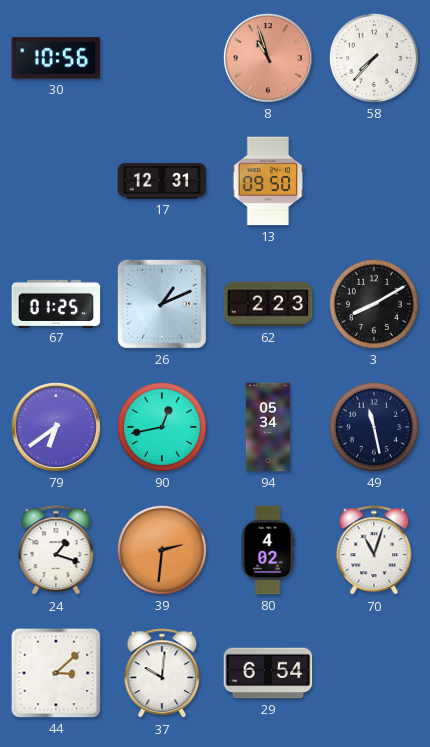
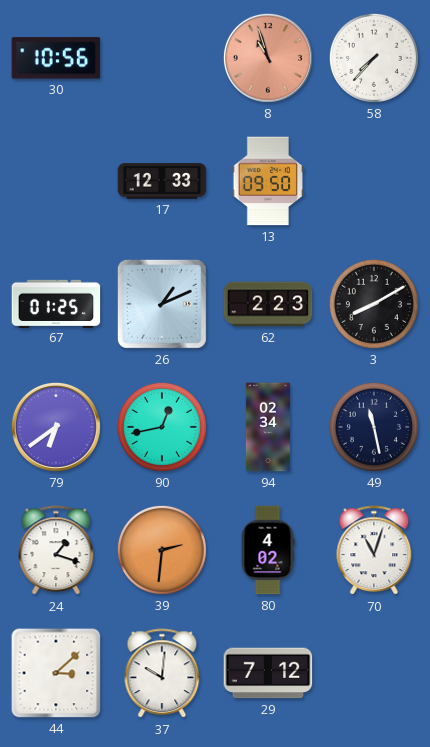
17: 12:31 -> 12:33 (162, 181)
94: 05:34 -> 02:34 (268, 427)
29: 6:54 -> 7:12 (268, 673)
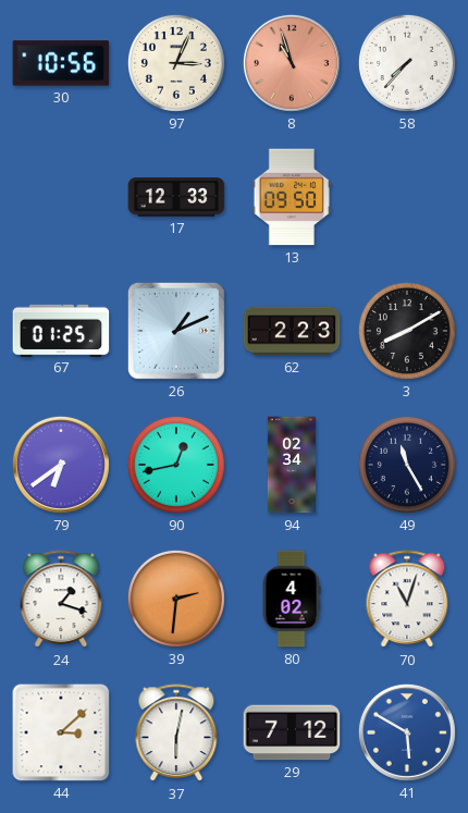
97: none -> 3:04 (176, 63)
49: 11:28 -> 11:25 (407, 465)
37: 10:01 -> 6:02 (176, 734)
41: none -> 5:50 (407, 732)
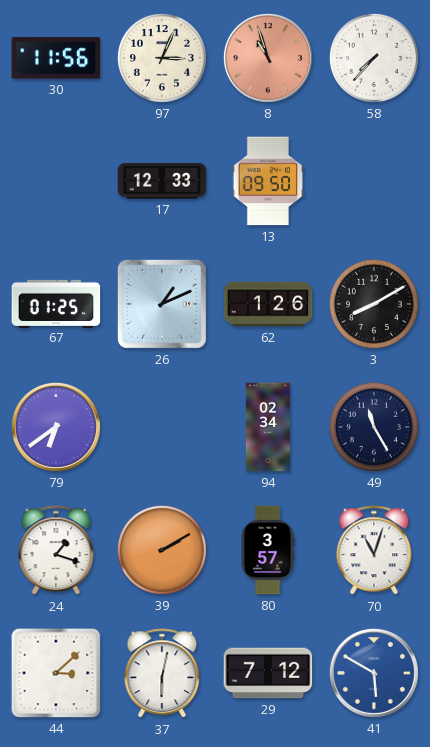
30: 10:56 -> 11:56 (56, 58)
62: 2:23 -> 1:26 (268, 304)
90: 12:43 -> none (176, 465)
39: 2:31 -> 2:10 (162, 550)
80: 4:02 -> 3:57 (268, 550)
